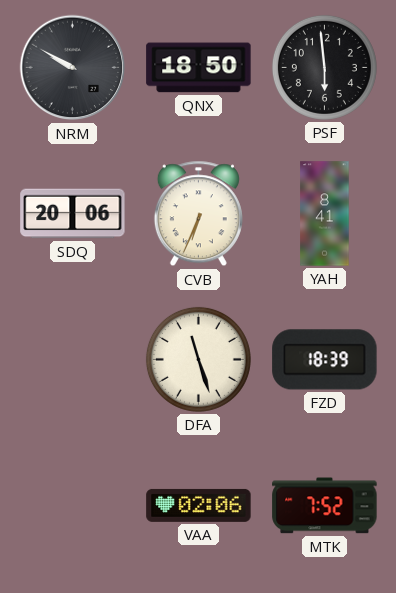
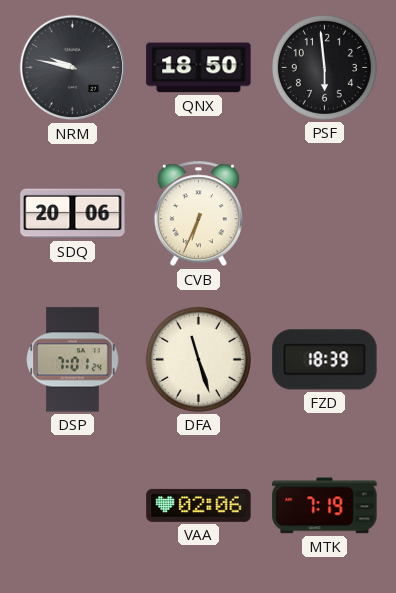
NRM: 9:50 -> 9:47 (73, 68)
YAH: 8:41 -> none (325, 214)
DSP: none -> 7:01 (73, 360)
MTK: 7:52 -> 7:19 (325, 506)
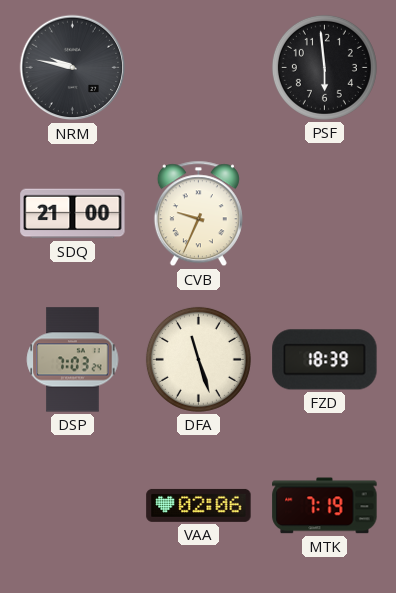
QNX: 18:50 -> none (199, 68)
SDQ: 20:06 -> 21:00 (73, 214)
CVB: 6:34 -> 9:34 (198, 214)
DSP: 7:01 -> 7:03 (73, 360)
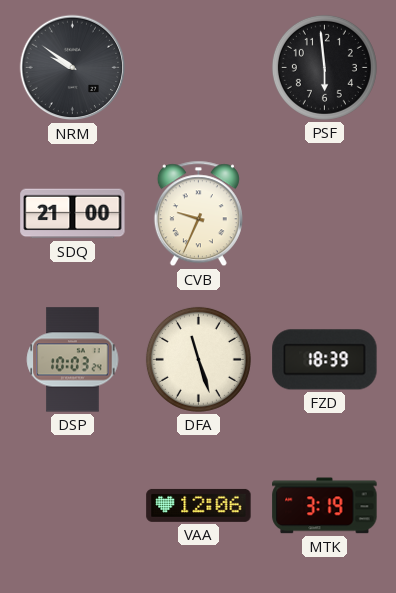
NRM: 9:47 -> 9:51 (73, 68)
DSP: 7:03 -> 10:03 (73, 360)
VAA: 02:06 -> 12:06 (199, 505)
MTK: 7:19 -> 3:19 (325, 506)
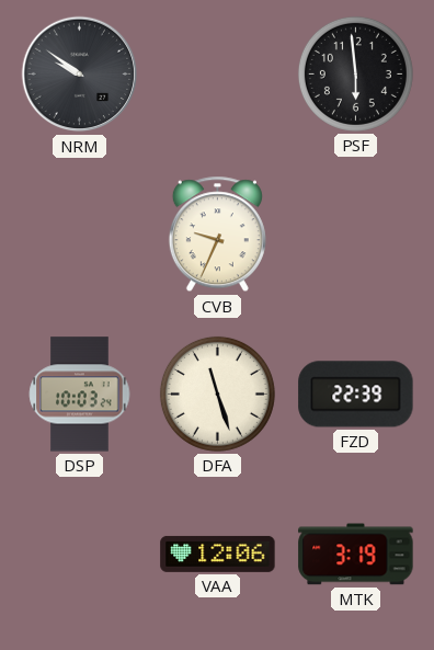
SDQ: 21:00 -> none (73, 214)
FZD: 18:39 -> 22:39 (356, 395)
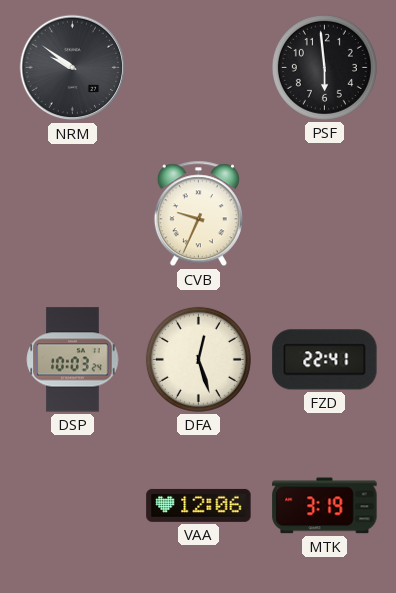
DFA: 11:27 -> 12:27 (198, 359)
FZD: 22:39 -> 22:41 (325, 360)
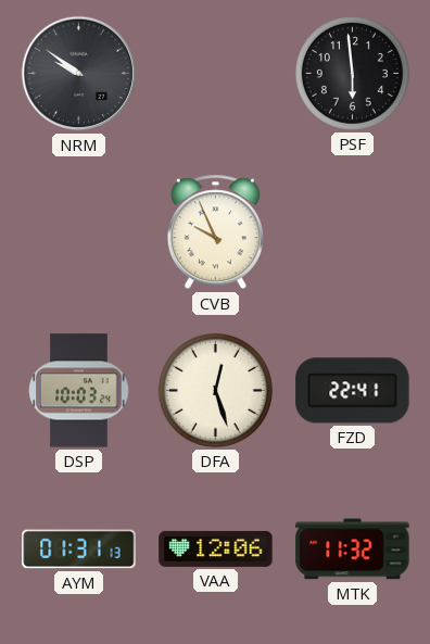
CVB: 9:34 -> 9:56 (215, 232)
AYM: none -> 01:31 (79, 550)
MTK: 3:19 -> 11:32 (353, 550)
